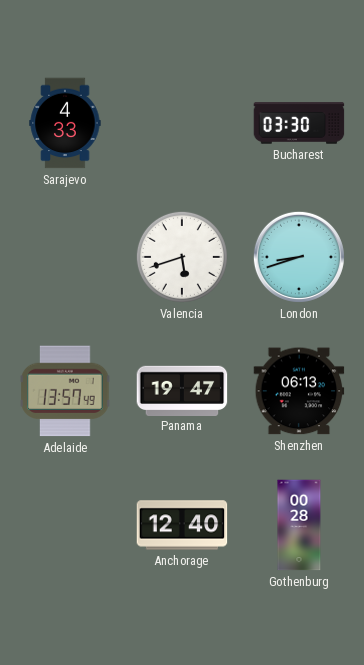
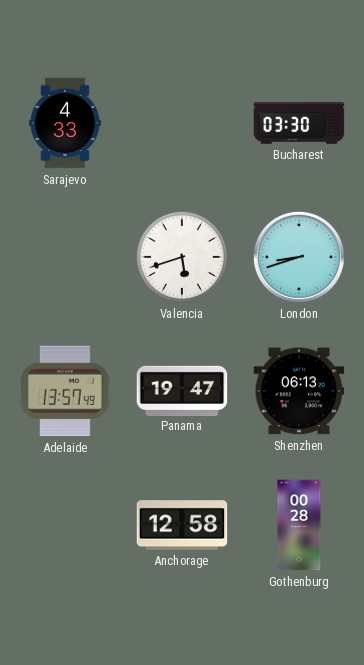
Anchorage: 12:40 -> 12:58 (182, 525)
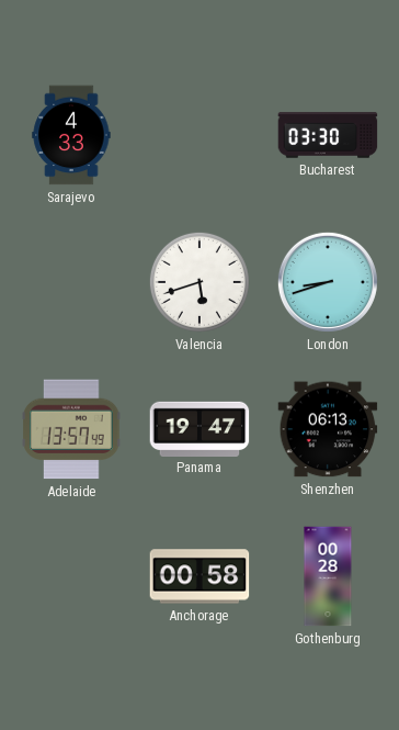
Anchorage: 12:58 -> 00:58 (200, 576)
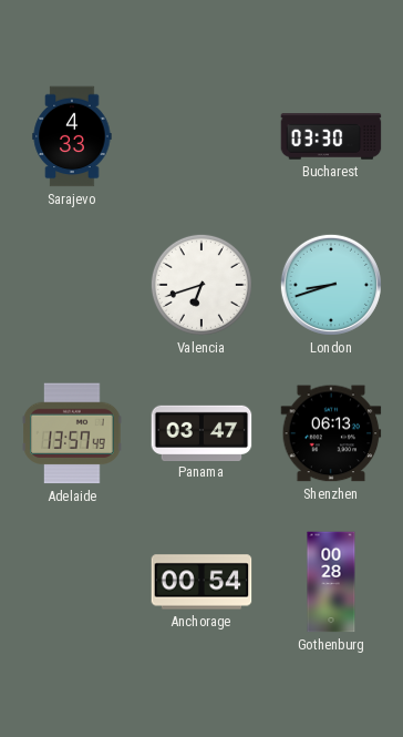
Valencia: 5:42 -> 6:42 (201, 285)
Panama: 19:47 -> 03:47 (201, 432)
Anchorage: 00:58 -> 00:54 (201, 582)
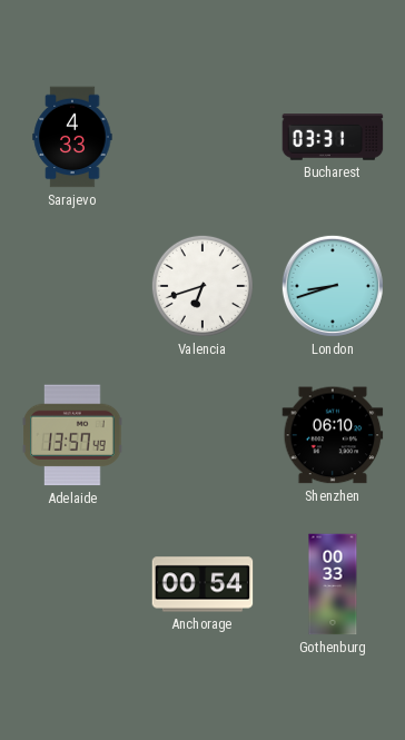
Bucharest: 03:30 -> 03:31 (333, 137)
Panama: 03:47 -> none (201, 432)
Shenzhen: 06:13 -> 06:10 (333, 435)
Gothenburg: 00:28 -> 00:33 (333, 584)
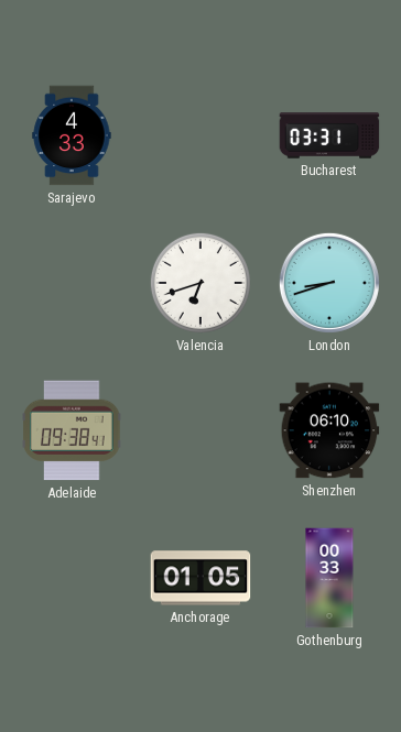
Adelaide: 13:57 -> 09:38 (72, 430)
Anchorage: 00:54 -> 01:05 (201, 578)
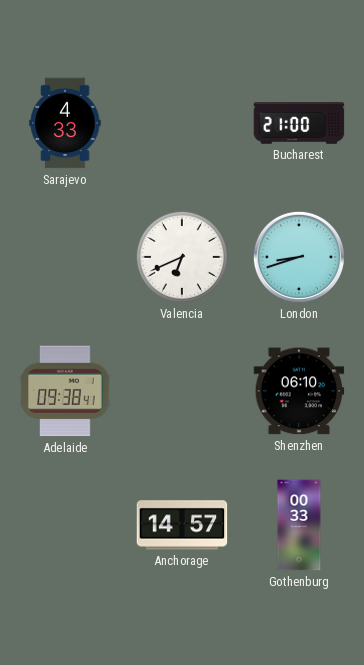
Bucharest: 03:31 -> 21:00 (299, 123)
Valencia: 6:42 -> 6:41 (182, 257)
Anchorage: 01:05 -> 14:57 (182, 525)
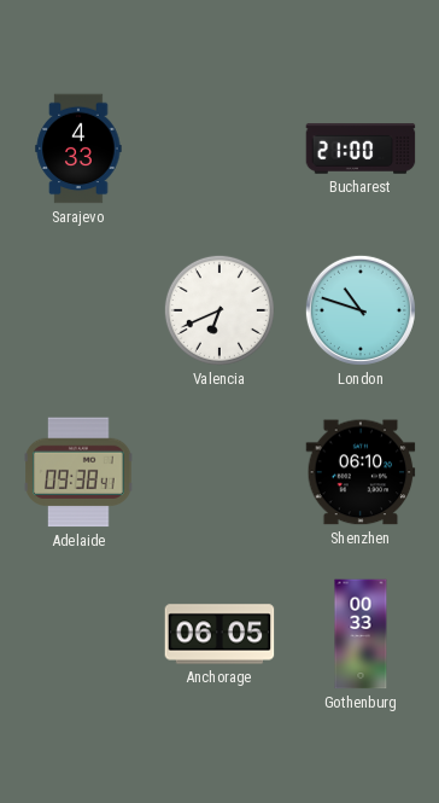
London: 8:42 -> 10:48 (361, 310)
Anchorage: 14:57 -> 06:05 (219, 634)
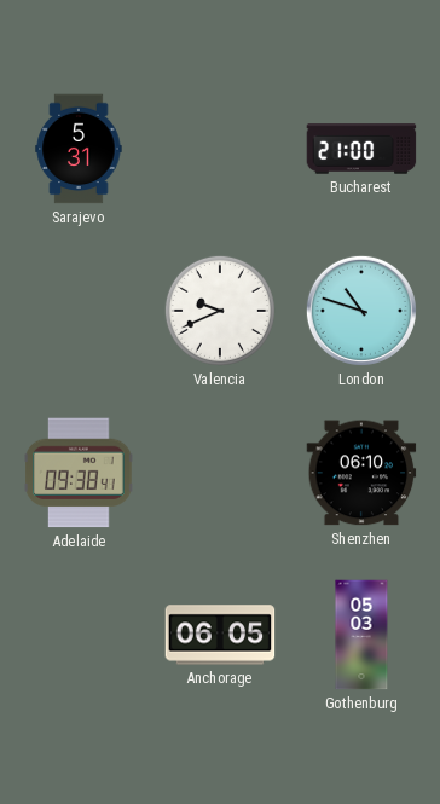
Sarajevo: 4:33 -> 5:31 (79, 149)
Valencia: 6:41 -> 9:41 (220, 311)
Gothenburg: 00:33 -> 05:03 (361, 635)
